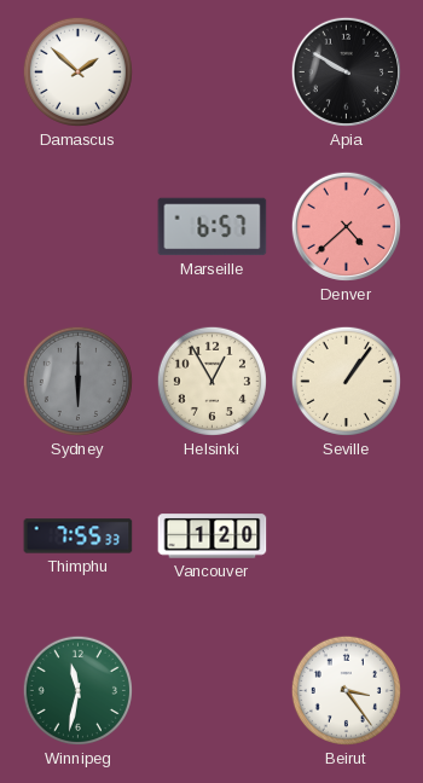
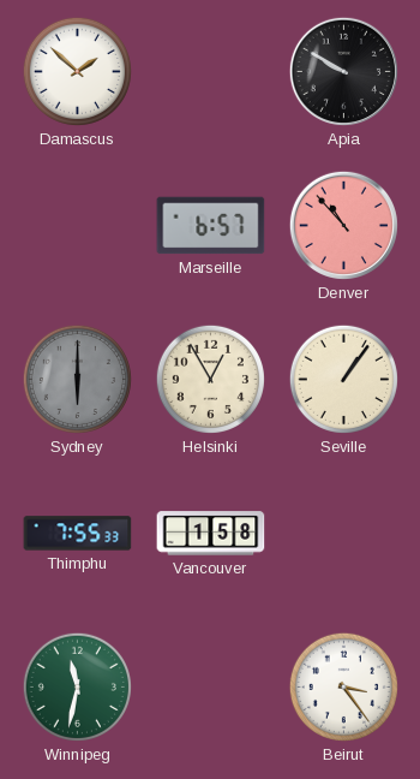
Denver: 4:38 -> 10:53 (343, 225)
Vancouver: 1:20 -> 1:58 (211, 534)
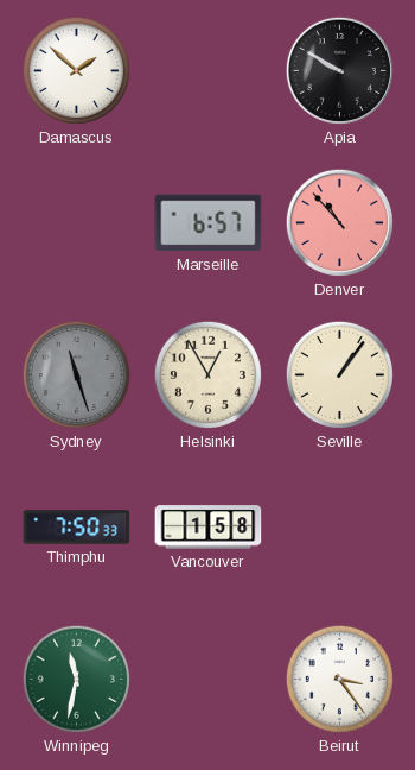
Sydney: 6:00 -> 11:27 (76, 374)
Thimphu: 7:55 -> 7:50 (77, 528)
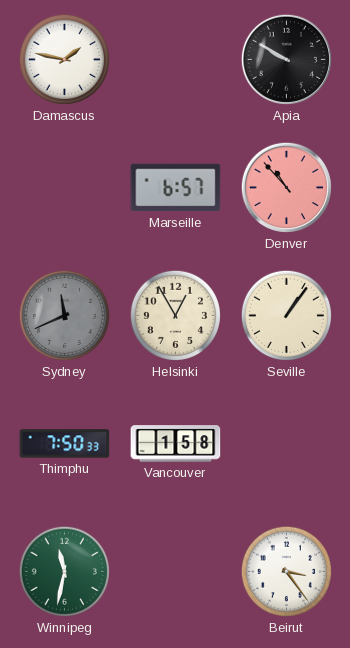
Damascus: 1:52 -> 1:47 (64, 59)
Sydney: 11:27 -> 11:41 (64, 315)
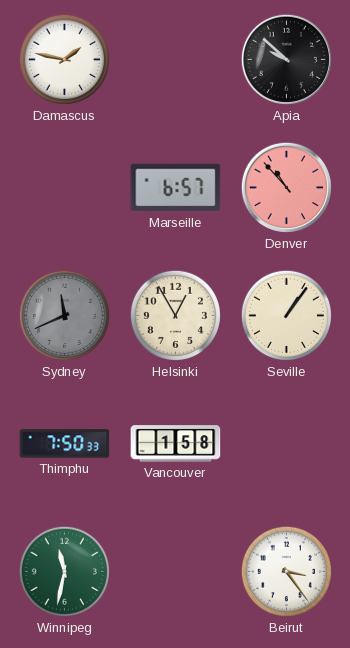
Apia: 9:50 -> 9:52 (286, 59)
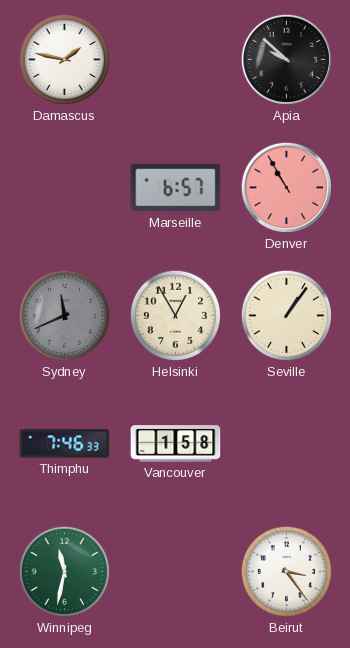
Denver: 10:53 -> 10:55 (286, 187)
Thimphu: 7:50 -> 7:46 (65, 444)
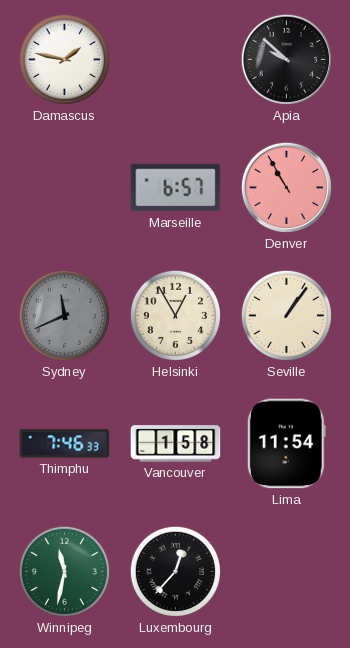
Lima: none -> 11:54 (286, 444)
Luxembourg: none -> 12:37 (175, 571)
Beirut: 3:24 -> none (286, 571)
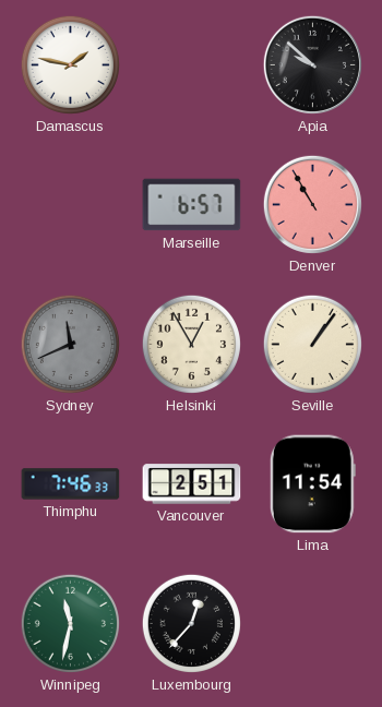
Vancouver: 1:58 -> 2:51 (192, 484)
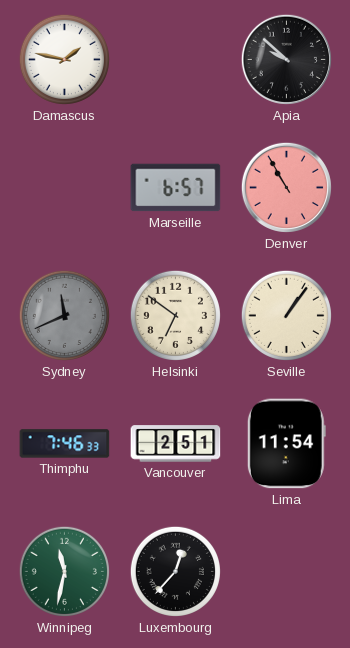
Helsinki: 12:55 -> 6:51 (175, 315)
